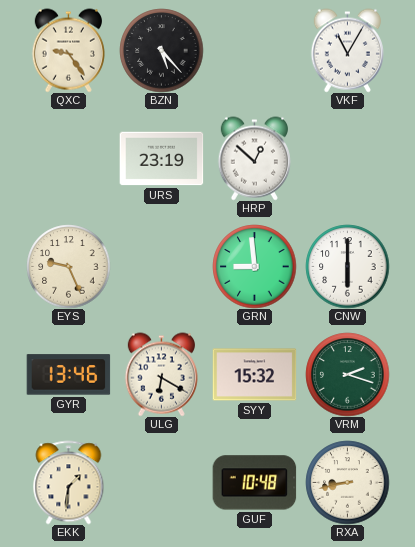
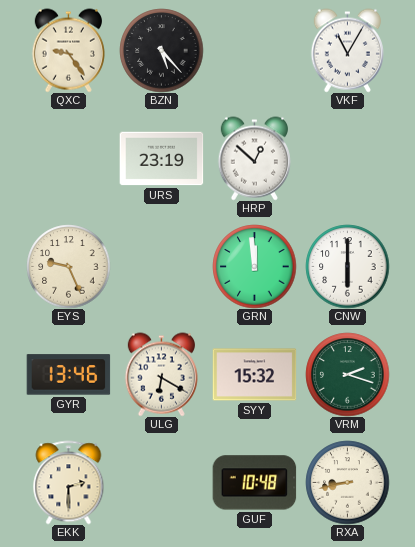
GRN: 8:59 -> 11:59 (254, 266)
EKK: 1:31 -> 2:30 (69, 482)
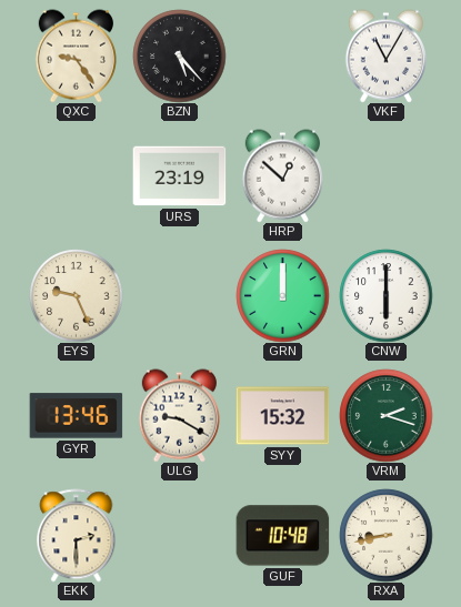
GRN: 11:59 -> 12:00 (282, 295)
ULG: 6:20 -> 9:20 (179, 415)
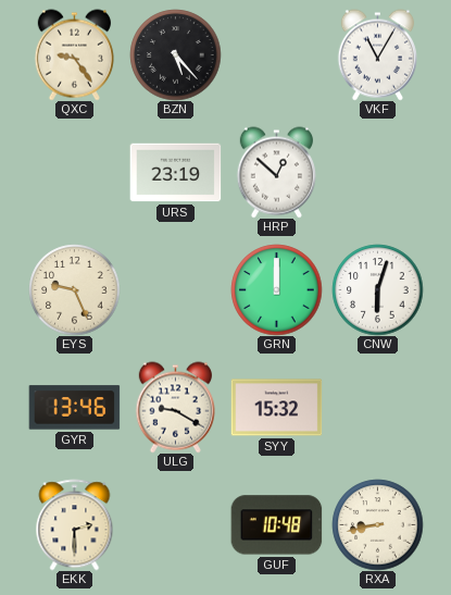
CNW: 6:00 -> 6:03 (377, 289)
VRM: 2:18 -> none (385, 415)
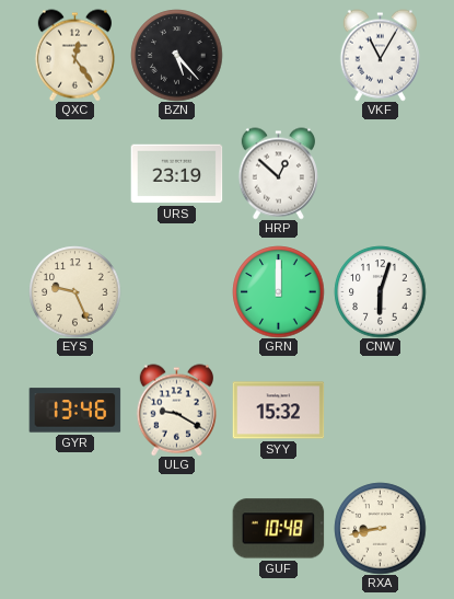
QXC: 9:24 -> 12:24 (74, 55)
EKK: 2:30 -> none (75, 524)
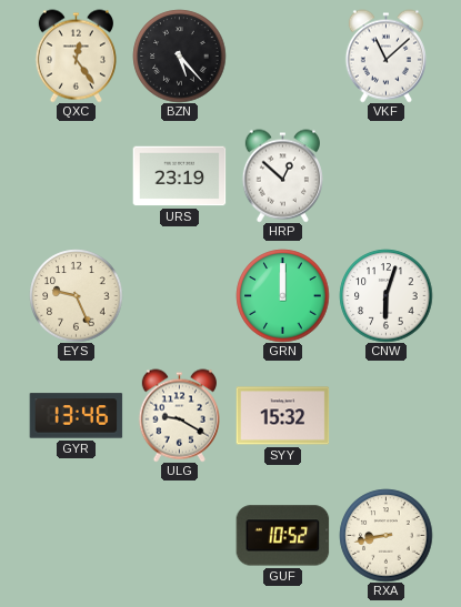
VKF: 11:05 -> 11:08 (385, 55)
GUF: 10:48 -> 10:52 (282, 536)
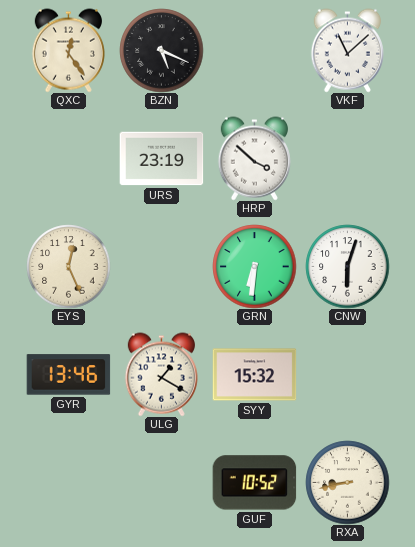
BZN: 5:23 -> 5:19 (161, 50)
HRP: 12:52 -> 3:52 (254, 158)
EYS: 9:26 -> 12:26 (68, 266)
GRN: 12:00 -> 6:31 (254, 266)
ULG: 9:20 -> 1:20 (161, 374)
